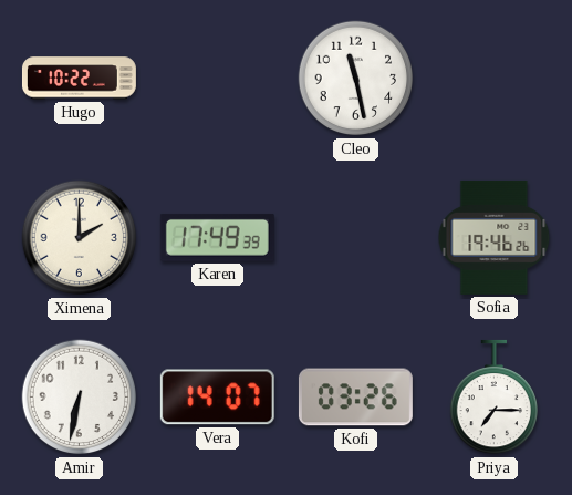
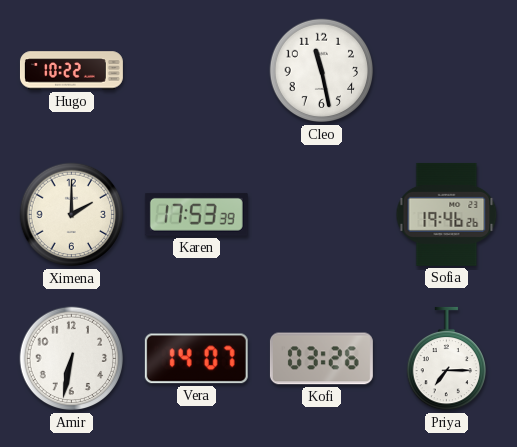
Karen: 17:49 -> 17:53 (196, 214)
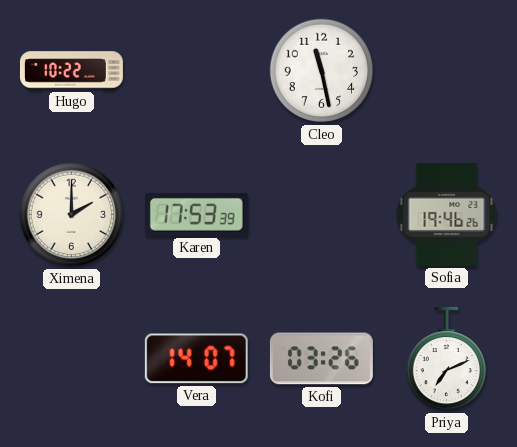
Amir: 6:32 -> none (72, 359)
Priya: 7:15 -> 7:11 (446, 359)
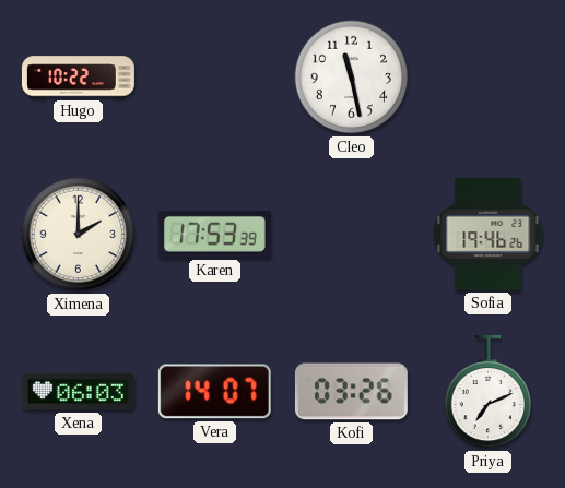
Xena: none -> 06:03 (78, 392)
